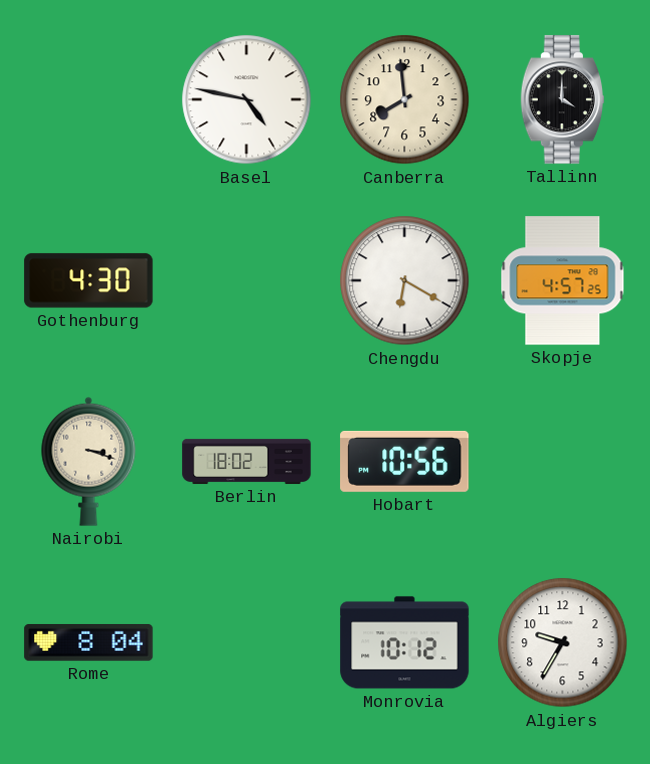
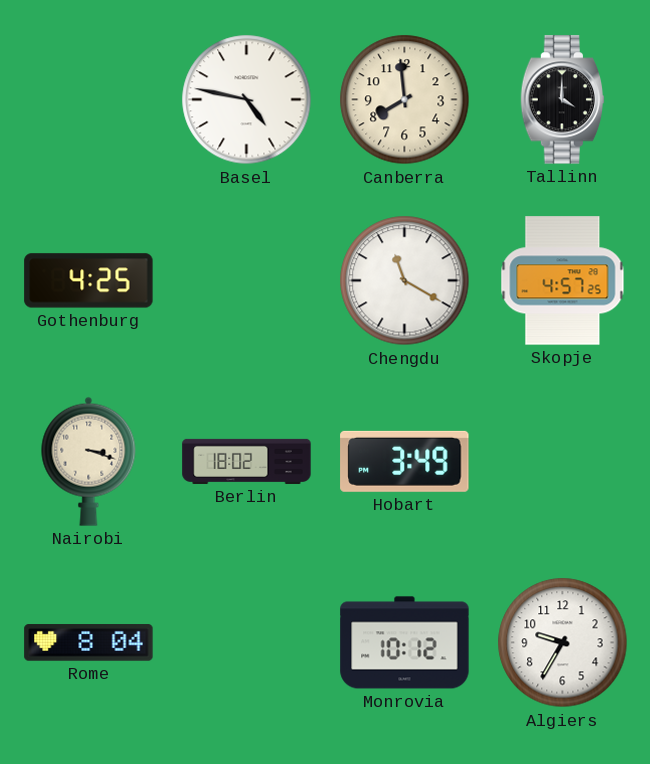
Gothenburg: 4:30 -> 4:25 (89, 281)
Chengdu: 6:20 -> 11:20 (405, 281)
Hobart: 10:56 -> 3:49 (405, 461)
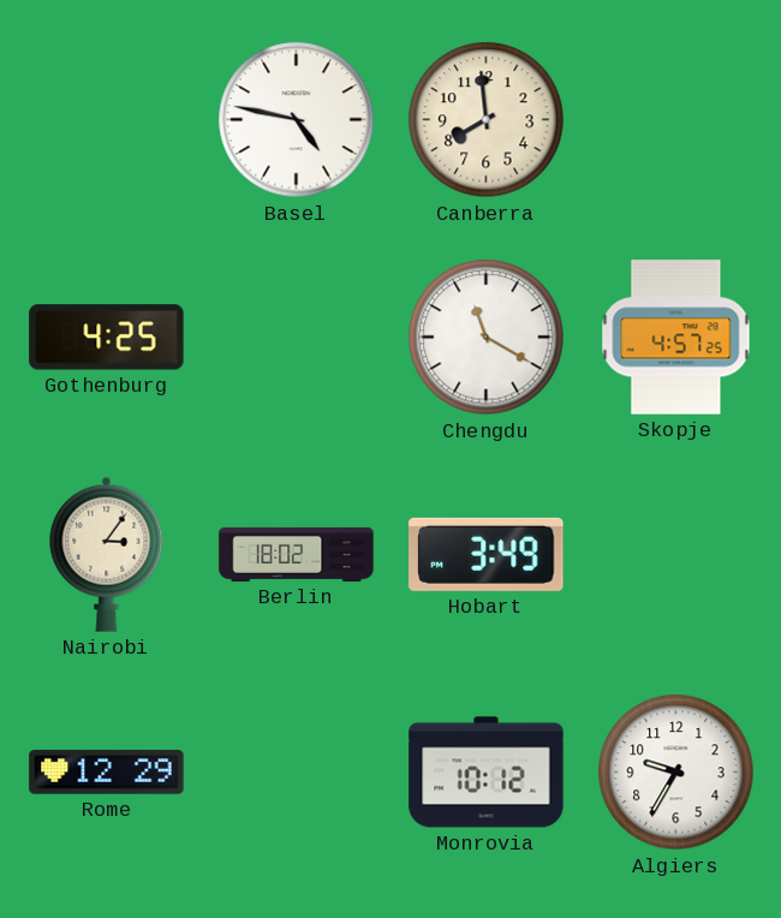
Tallinn: 4:00 -> none (563, 100)
Nairobi: 3:18 -> 3:06 (107, 554)
Rome: 8:04 -> 12:29 (107, 773)
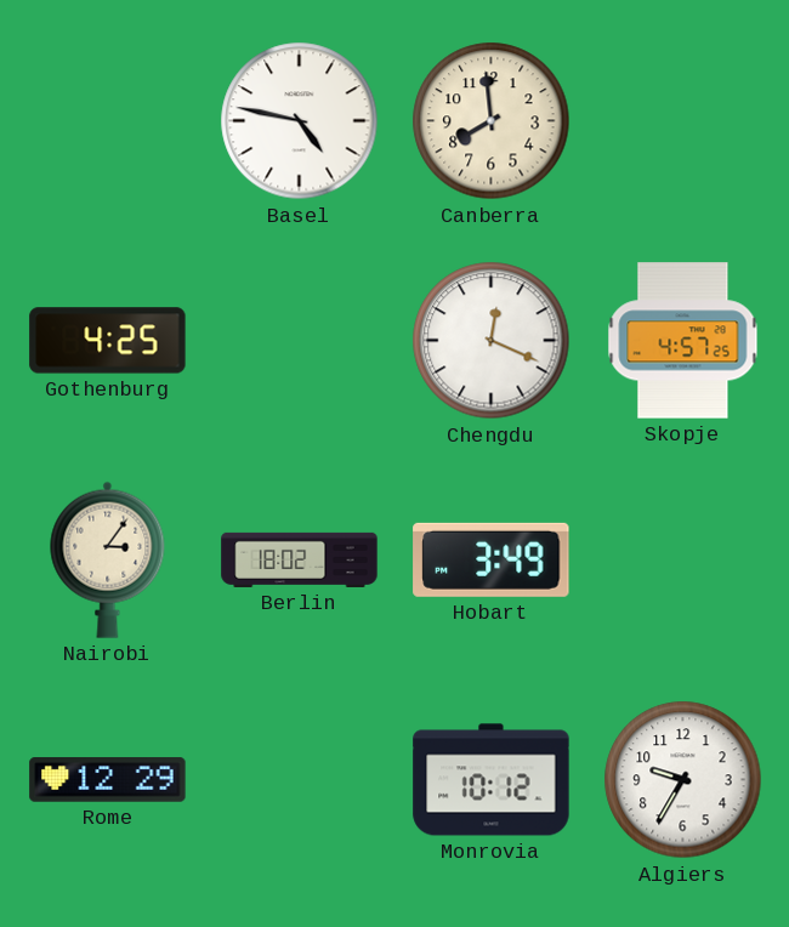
Chengdu: 11:20 -> 12:19 (492, 341)
